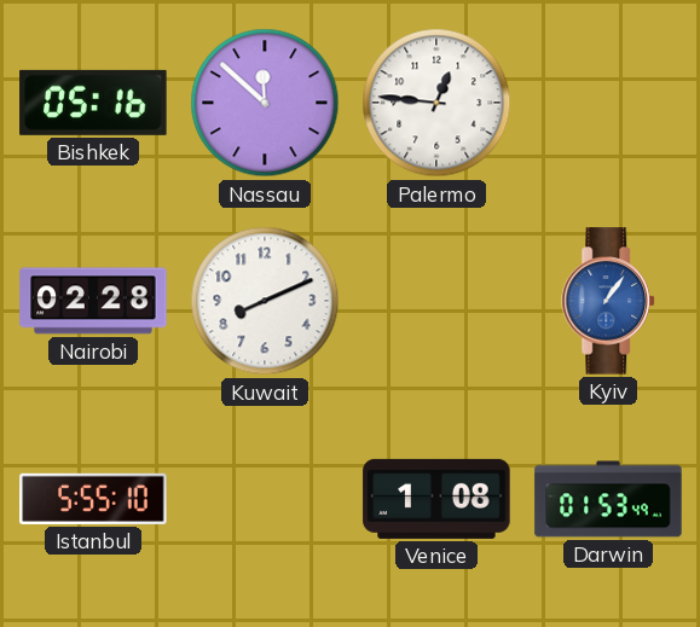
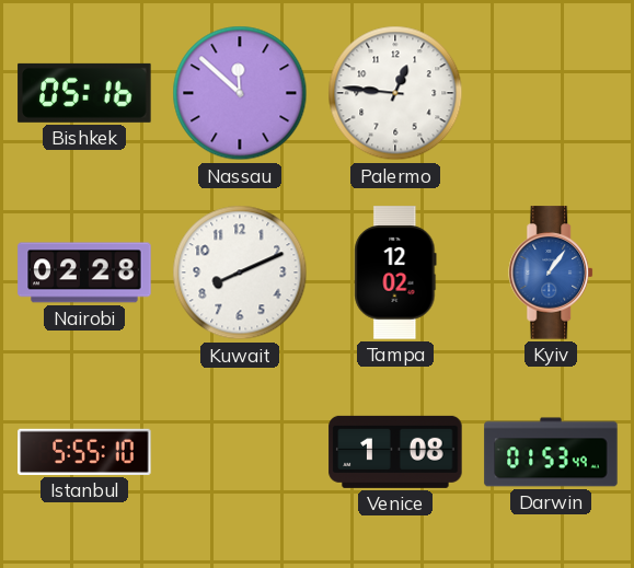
Tampa: none -> 12:02 (395, 273)
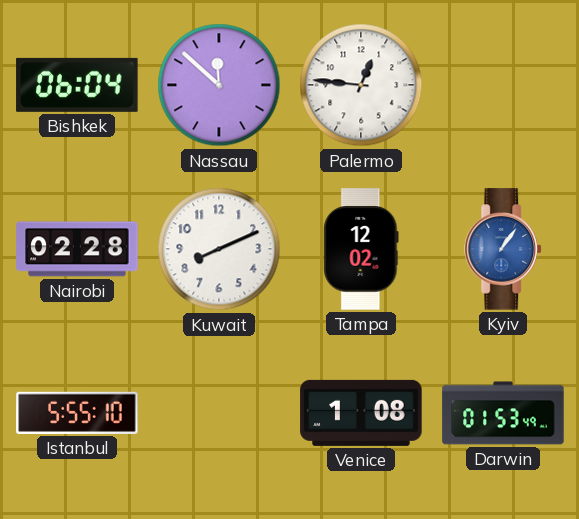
Bishkek: 05:16 -> 06:04 (77, 85)
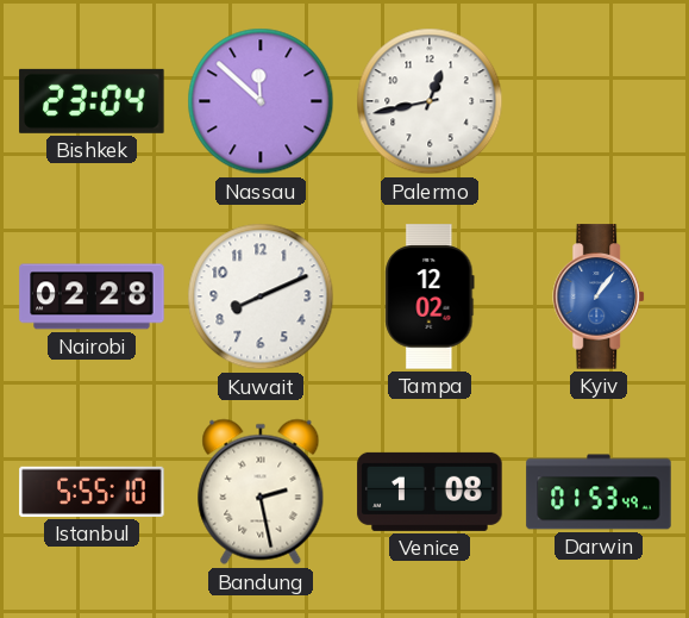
Bishkek: 06:04 -> 23:04 (92, 101)
Palermo: 12:46 -> 12:43 (430, 101)
Bandung: none -> 2:28 (261, 492)
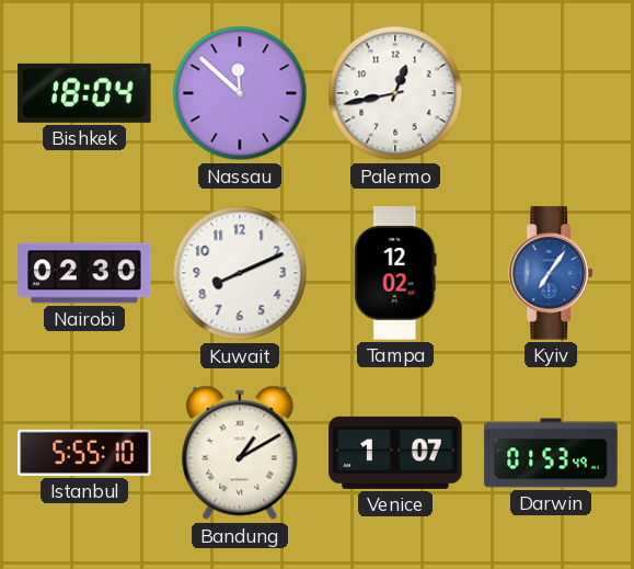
Bishkek: 23:04 -> 18:04 (84, 93)
Nairobi: 02:28 -> 02:30 (84, 273)
Kyiv: 1:06 -> 7:06 (552, 273)
Bandung: 2:28 -> 1:10 (240, 453)
Venice: 1:08 -> 1:07 (395, 453)
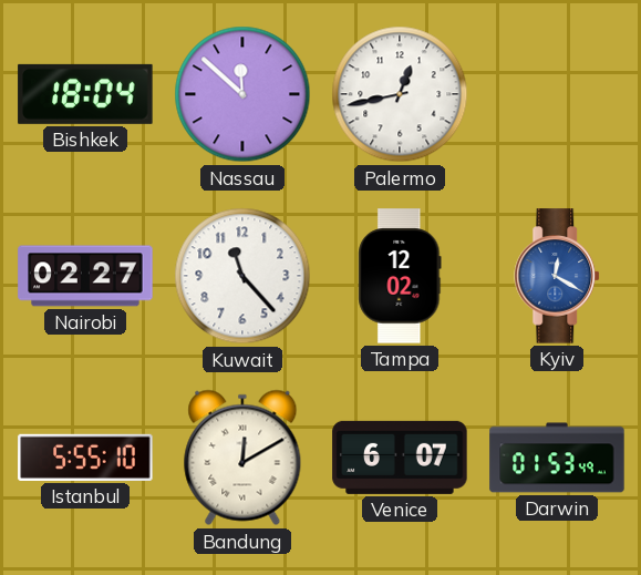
Nairobi: 02:30 -> 02:27 (85, 276)
Kuwait: 8:11 -> 11:23 (242, 276)
Kyiv: 7:06 -> 12:20 (558, 276)
Bandung: 1:10 -> 12:10 (242, 458)
Venice: 1:07 -> 6:07 (400, 458)
